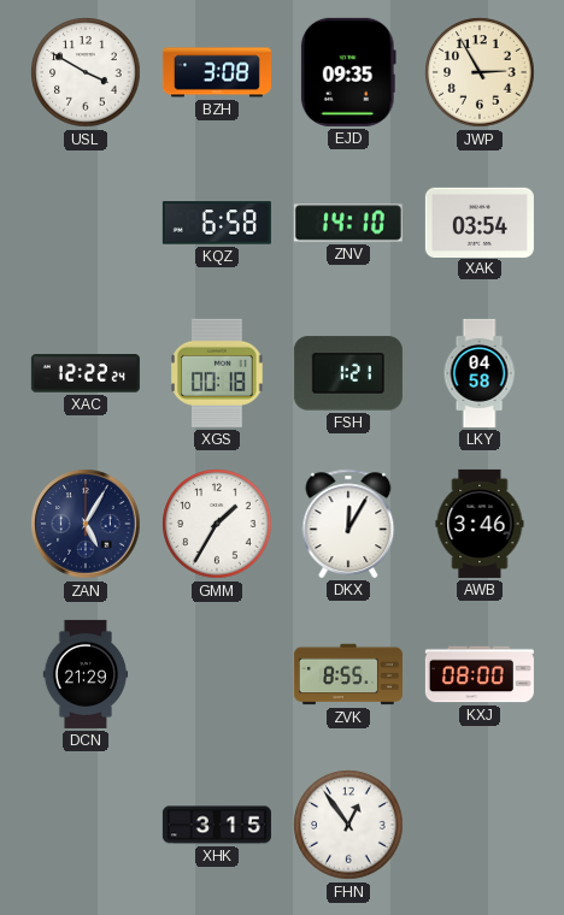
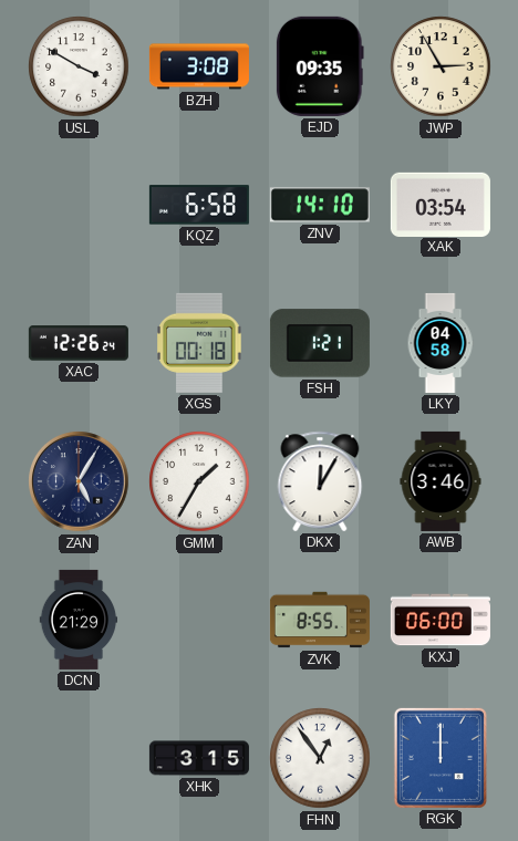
XAC: 12:22 -> 12:26 (79, 343)
KXJ: 08:00 -> 06:00 (441, 620)
RGK: none -> 12:00 (441, 758)
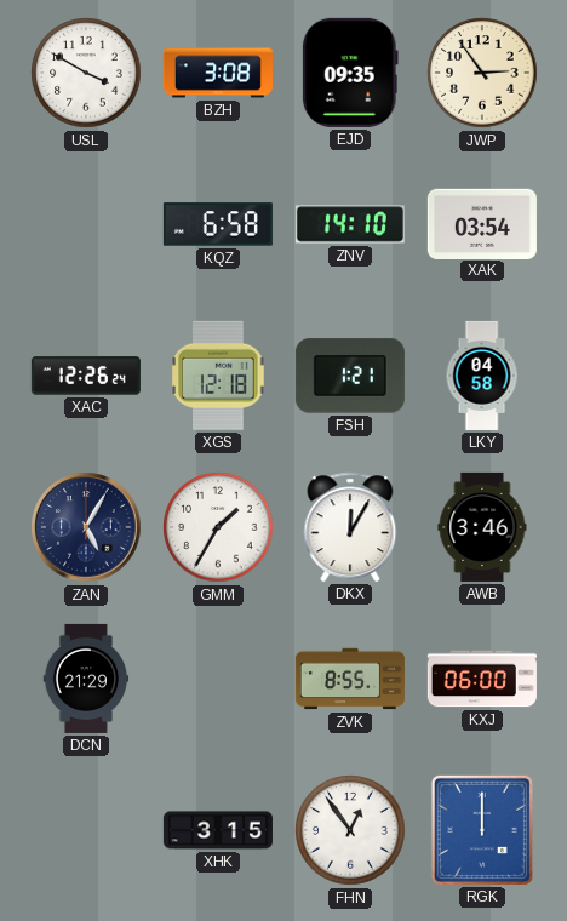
JWP: 2:55 -> 2:54 (482, 73)
XGS: 00:18 -> 12:18 (218, 376)
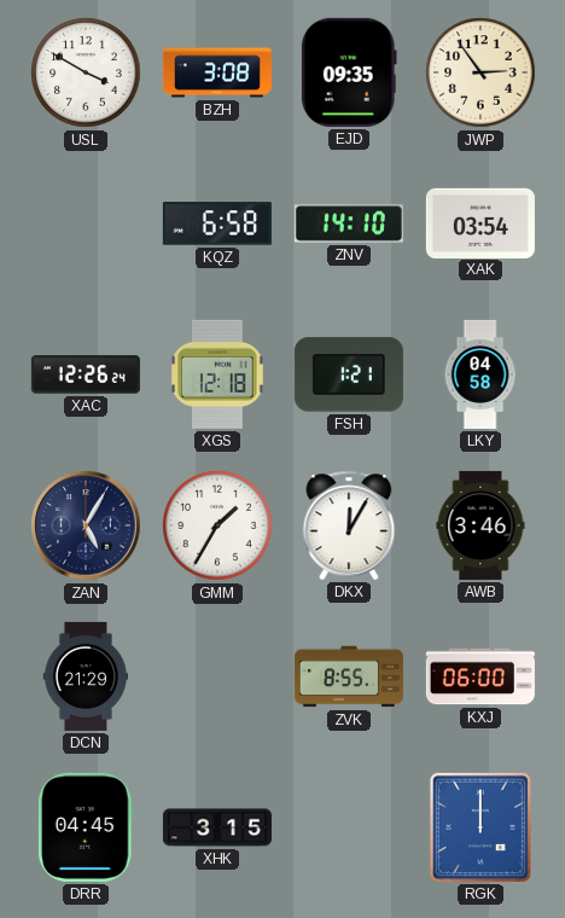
DRR: none -> 04:45 (86, 827)
FHN: 12:54 -> none (350, 830)
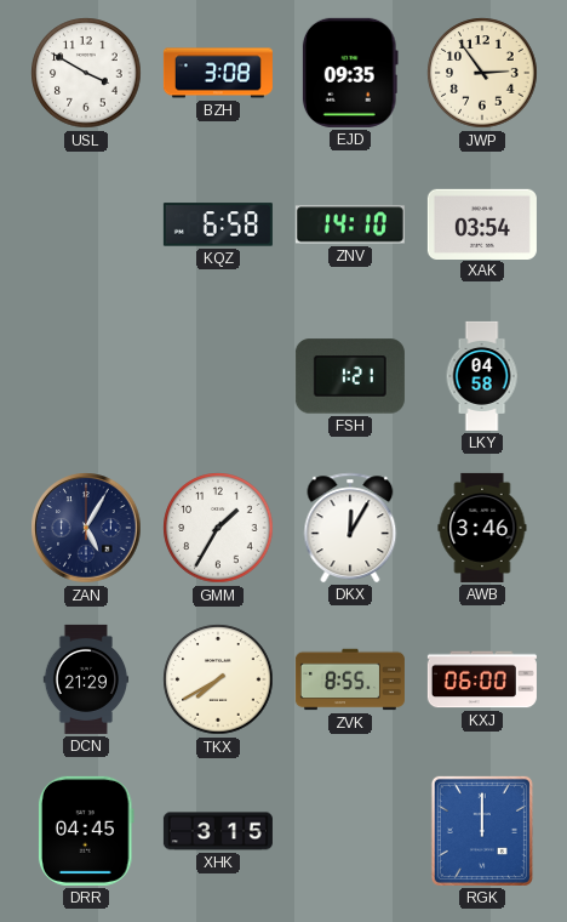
XAC: 12:26 -> none (86, 374)
XGS: 12:18 -> none (217, 374)
TKX: none -> 7:40 (218, 679)
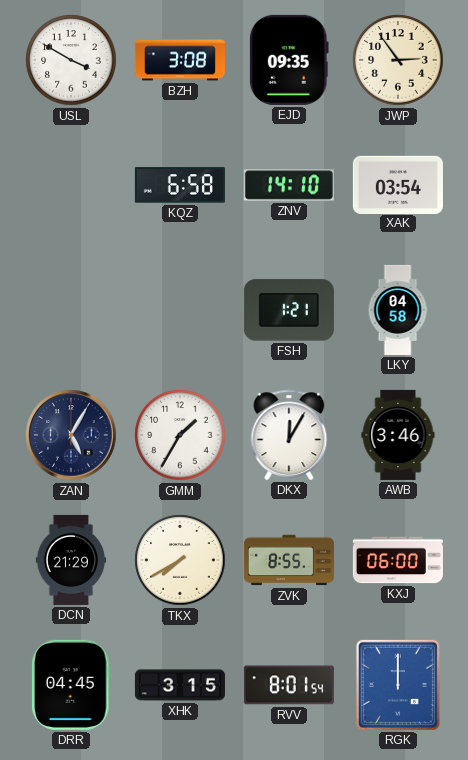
RVV: none -> 8:01 (289, 685)
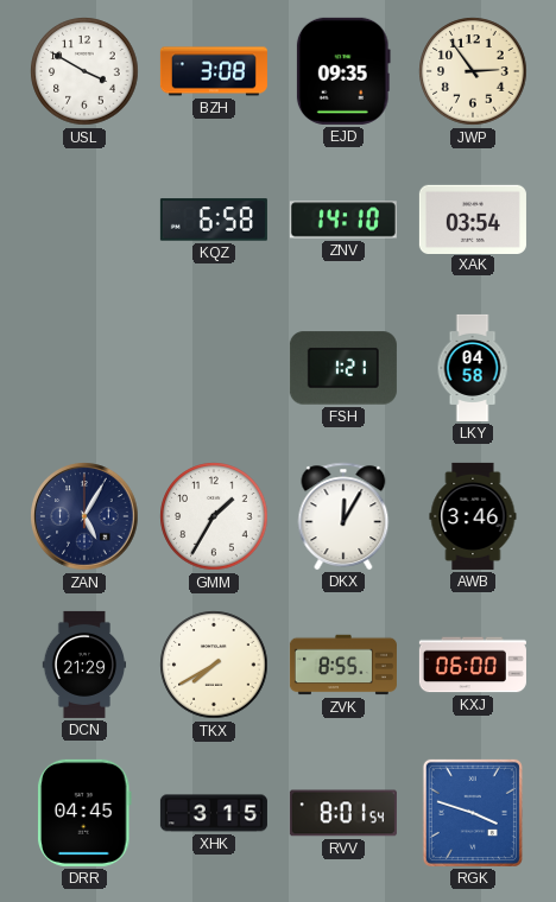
RGK: 12:00 -> 3:48 (473, 813)
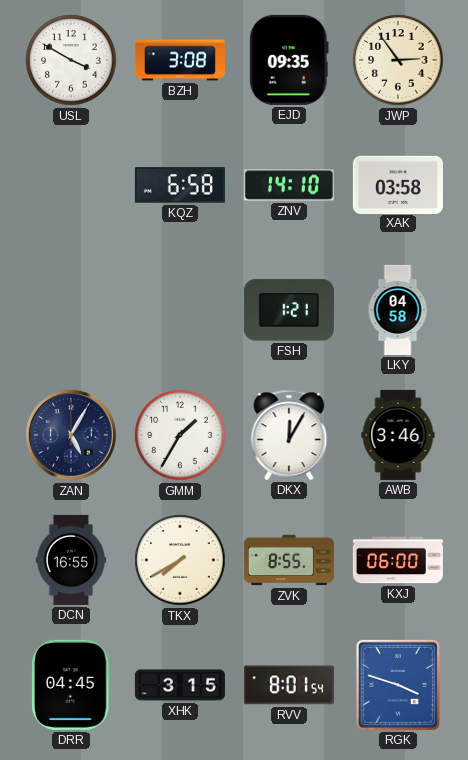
XAK: 03:54 -> 03:58 (398, 184)
DCN: 21:29 -> 16:55 (71, 560)
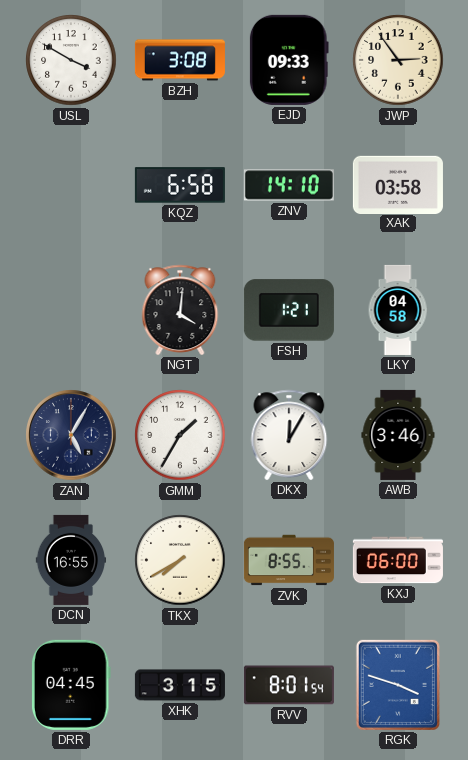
EJD: 09:35 -> 09:33 (289, 60)
NGT: none -> 4:01 (180, 310)
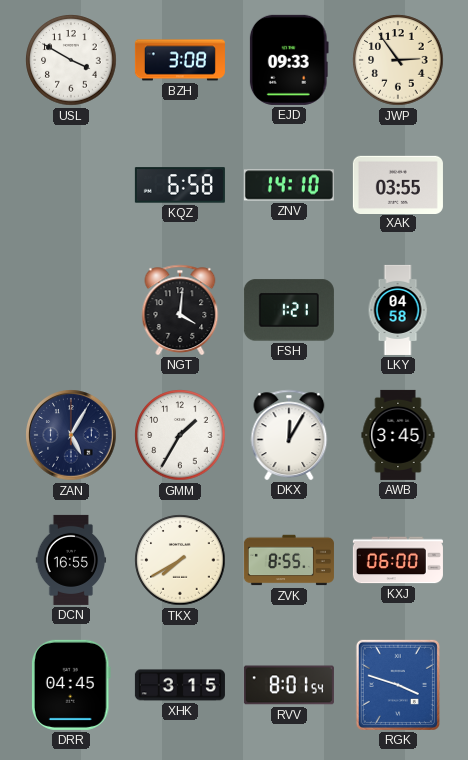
XAK: 03:58 -> 03:55 (398, 184)
AWB: 3:46 -> 3:45 (398, 435)
